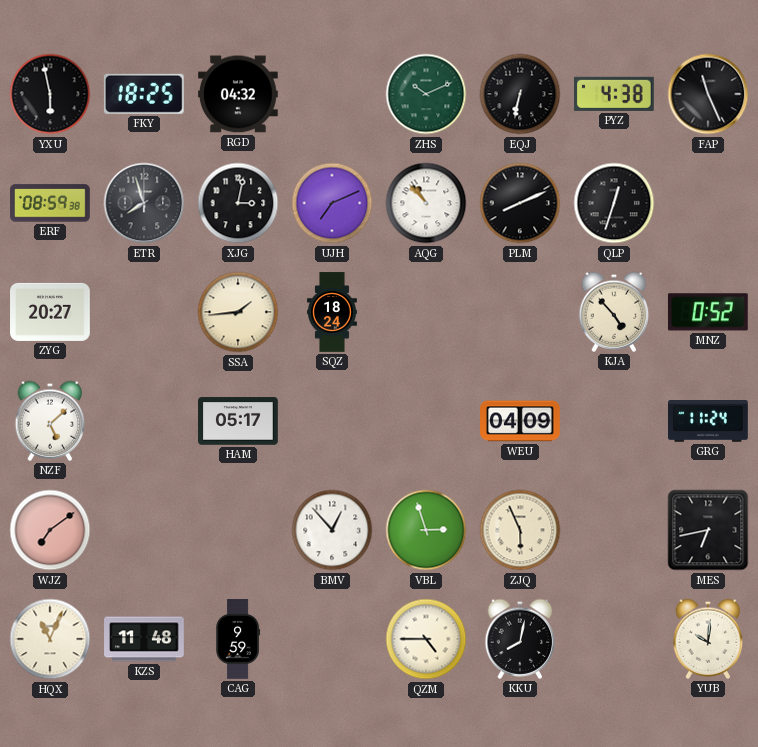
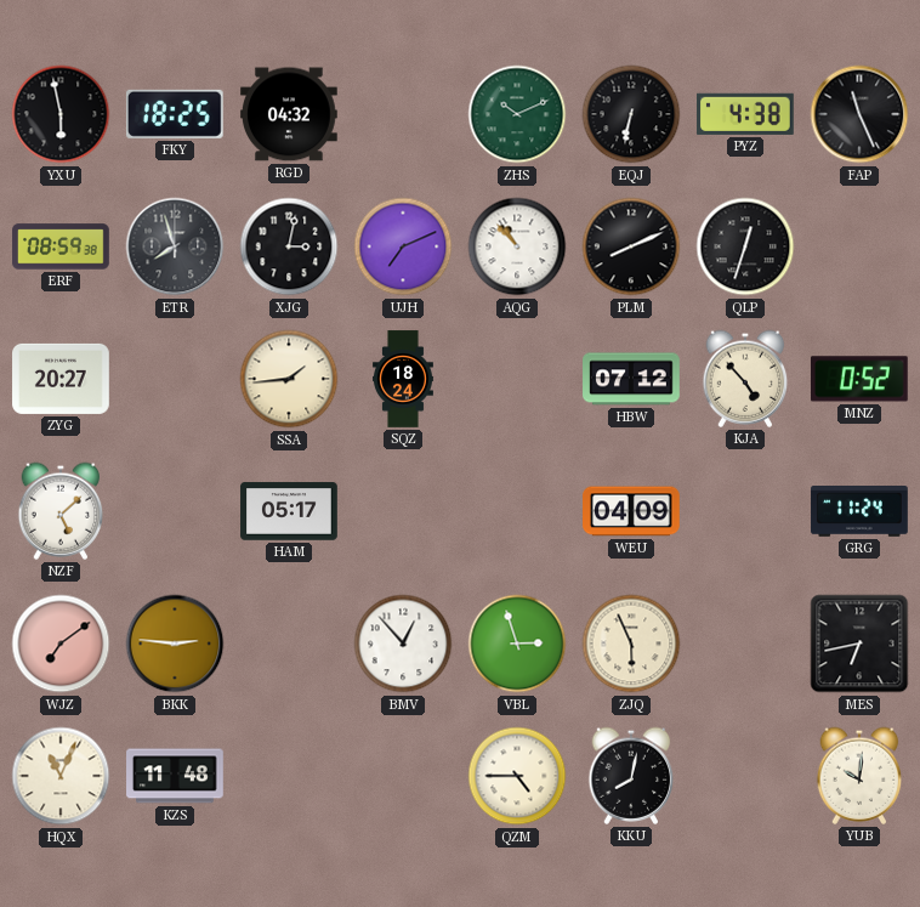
HBW: none -> 07:12 (631, 379)
BKK: none -> 2:46 (175, 644)
CAG: 9:59 -> none (238, 639)
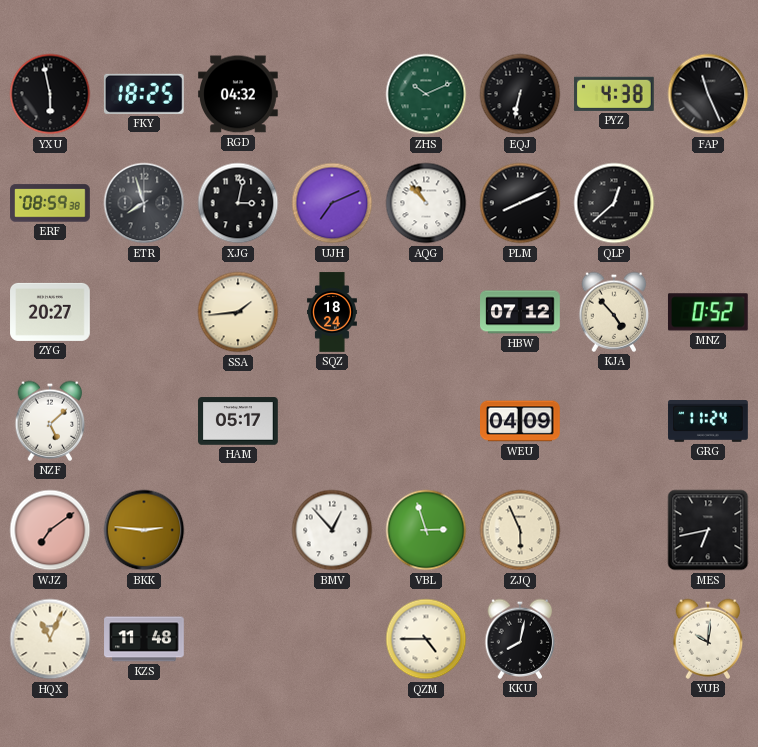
QLP: 12:33 -> 12:38 (614, 203)
